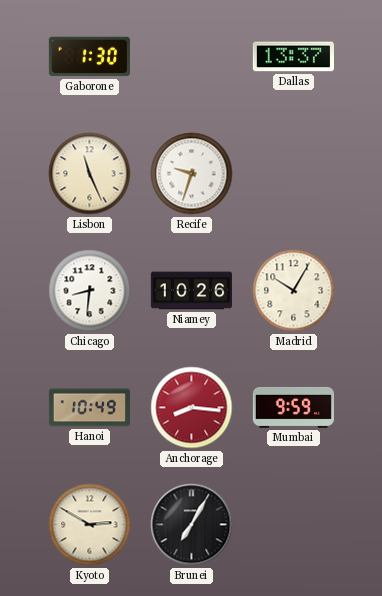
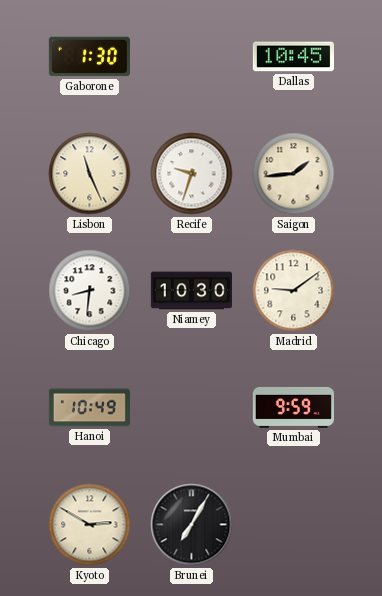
Dallas: 13:37 -> 10:45 (293, 57)
Saigon: none -> 1:44 (294, 174)
Niamey: 10:26 -> 10:30 (191, 291)
Madrid: 10:05 -> 9:09 (294, 291)
Anchorage: 8:16 -> none (192, 408)
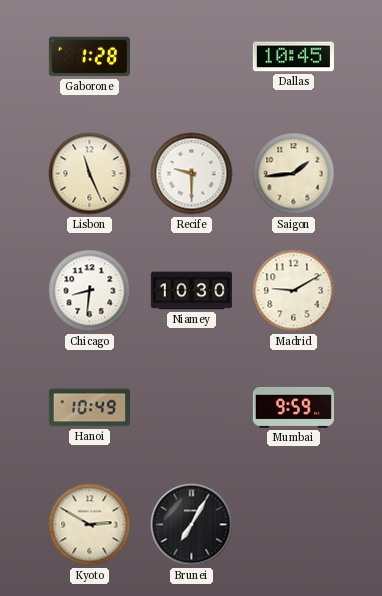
Gaborone: 1:30 -> 1:28 (89, 57)
Recife: 9:33 -> 9:30 (192, 174)
Madrid: 9:09 -> 9:10 (294, 291)
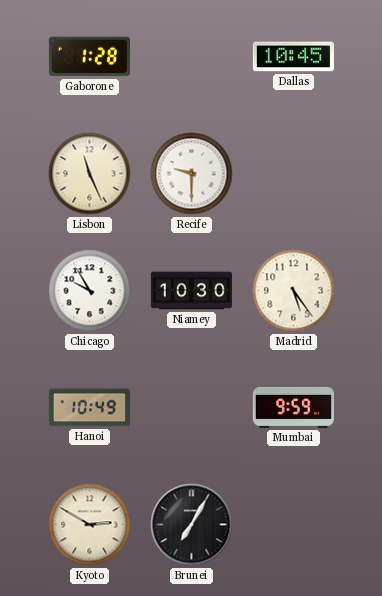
Saigon: 1:44 -> none (294, 174)
Chicago: 8:31 -> 9:55 (90, 291)
Madrid: 9:10 -> 5:24 (294, 291)
